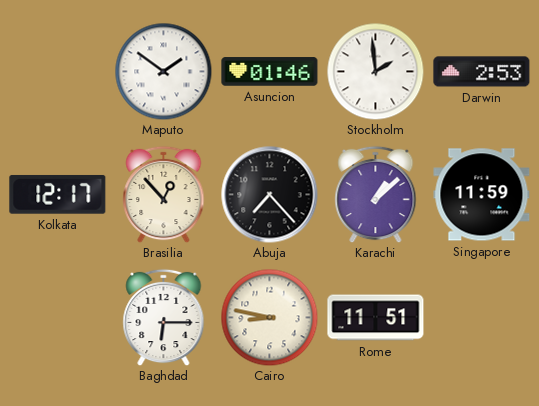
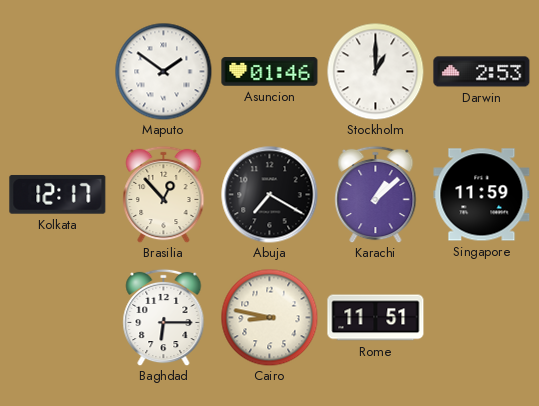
Stockholm: 1:59 -> 1:00 (375, 71)
Abuja: 7:23 -> 7:20 (270, 195)
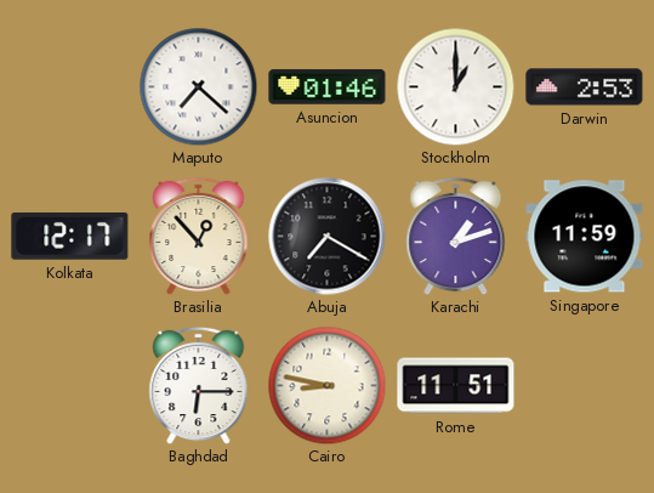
Maputo: 1:51 -> 7:22 (198, 86)
Karachi: 1:08 -> 1:12 (456, 236)
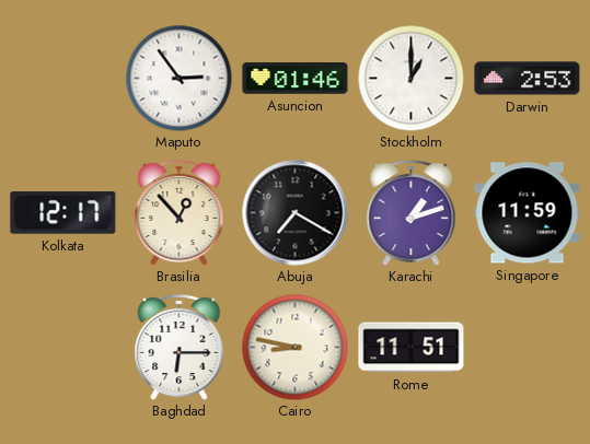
Maputo: 7:22 -> 2:54 (178, 78)
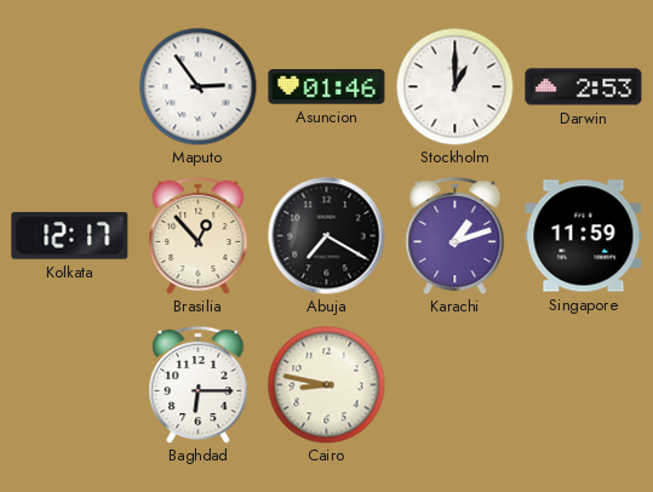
Rome: 11:51 -> none (412, 348)
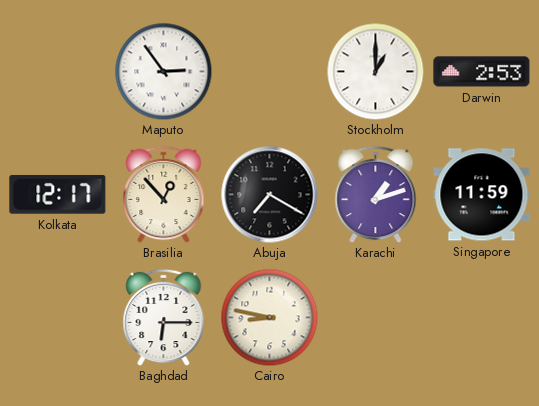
Asuncion: 01:46 -> none (327, 87)
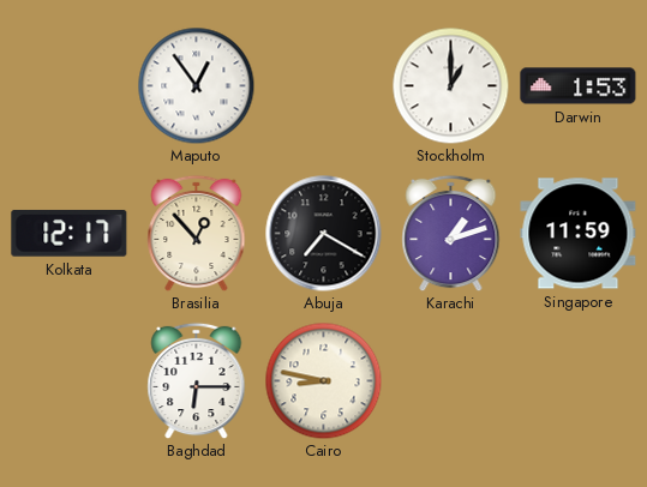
Maputo: 2:54 -> 12:54 (196, 85)
Darwin: 2:53 -> 1:53 (579, 86)
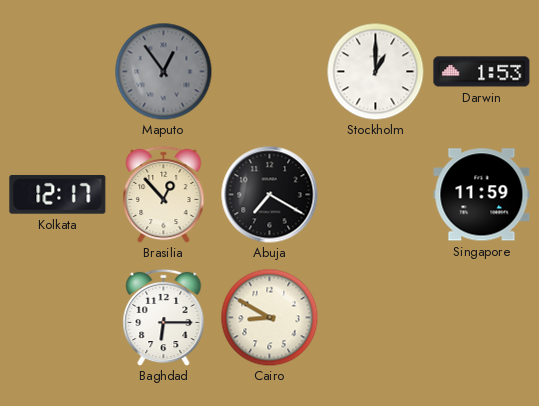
Maputo dial: white -> grey (163, 71)
Karachi: 1:12 -> none (451, 233)
Cairo: 8:47 -> 8:50 (269, 317)
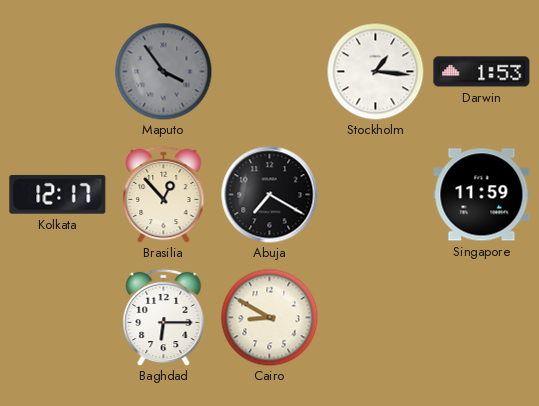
Maputo: 12:54 -> 3:54 (163, 71)
Stockholm: 1:00 -> 1:16 (375, 71)
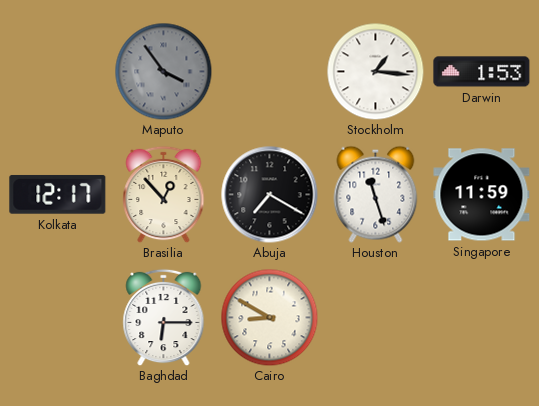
Houston: none -> 11:27 (376, 194)
